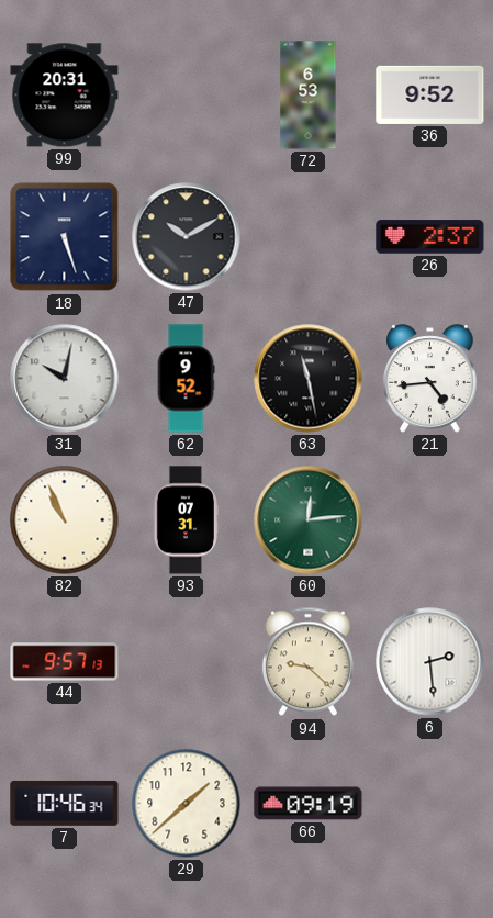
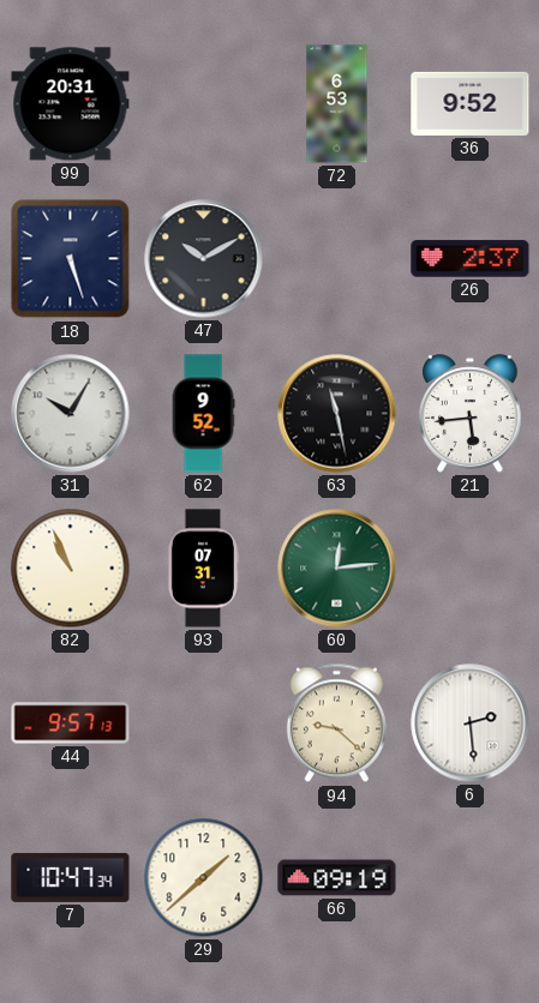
31: 10:02 -> 10:05 (71, 414)
21: 4:44 -> 5:44 (471, 414)
7: 10:46 -> 10:47 (71, 877)
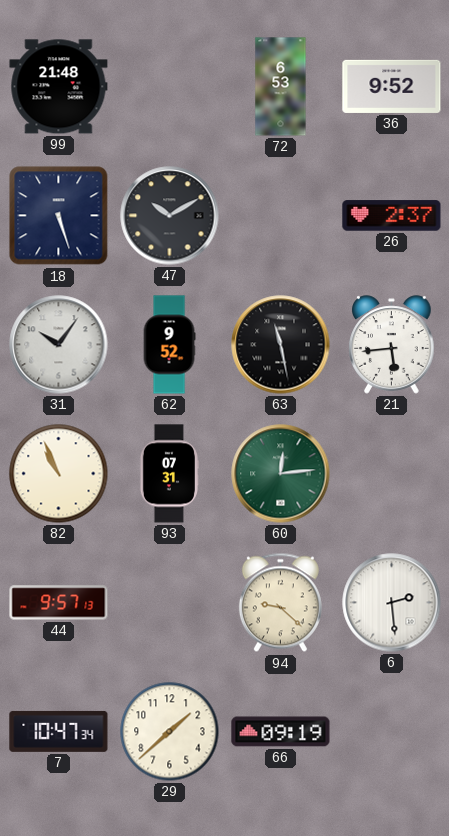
99: 20:31 -> 21:48 (59, 87)
31: 10:05 -> 10:06 (59, 345)
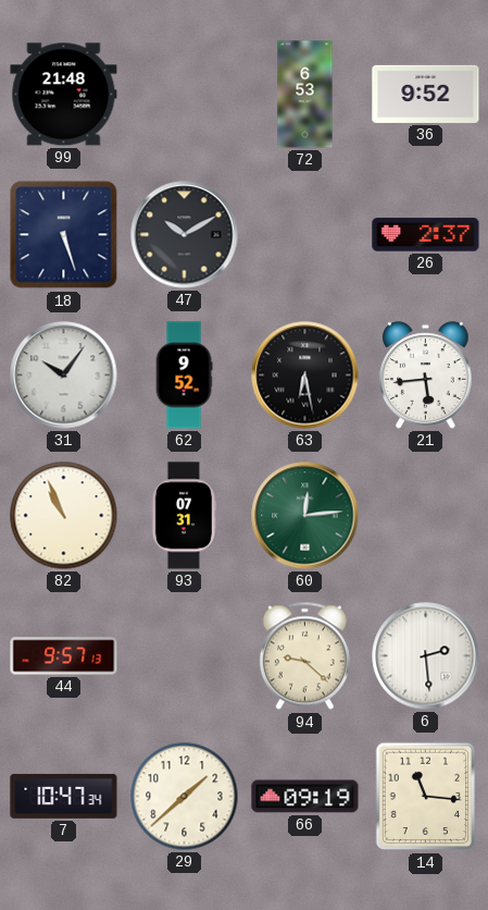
63: 11:28 -> 6:28 (305, 376)
14: none -> 11:16 (426, 797)
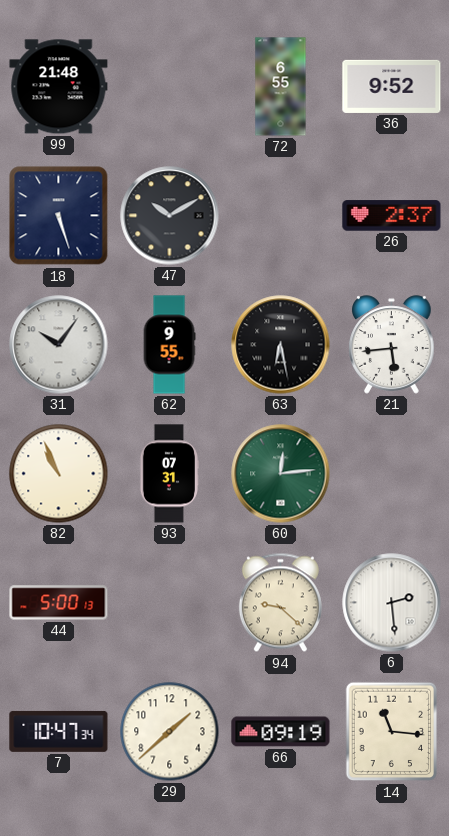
72: 6:53 -> 6:55 (281, 87)
62: 9:52 -> 9:55 (169, 345)
44: 9:57 -> 5:00 (59, 603)
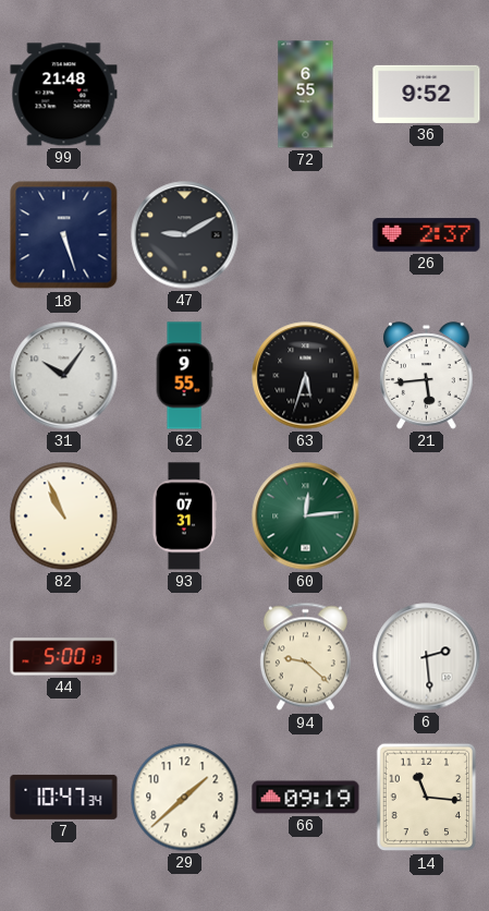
47: 10:10 -> 9:10 (185, 235)
63: 6:28 -> 5:33 (306, 376)
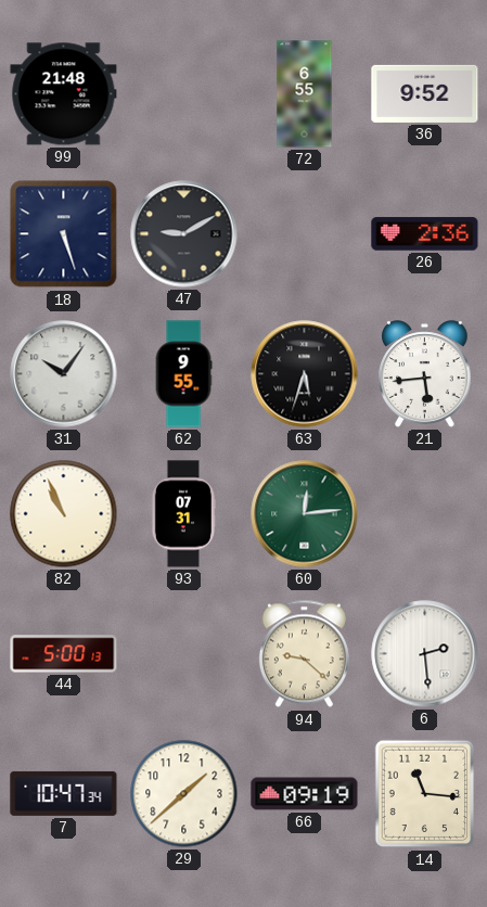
26: 2:37 -> 2:36 (425, 234)
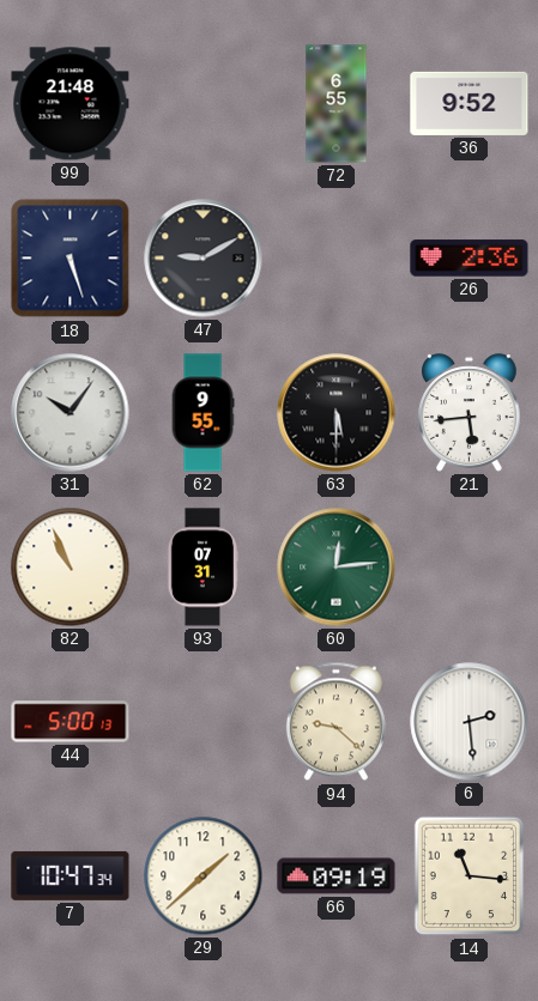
63: 5:33 -> 5:30 (337, 413)
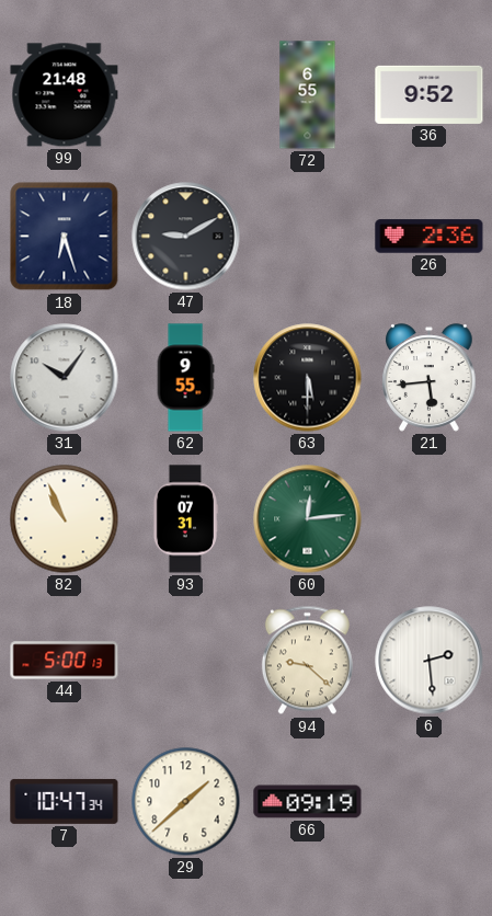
18: 5:27 -> 6:27 (65, 237)
14: 11:16 -> none (470, 876)
